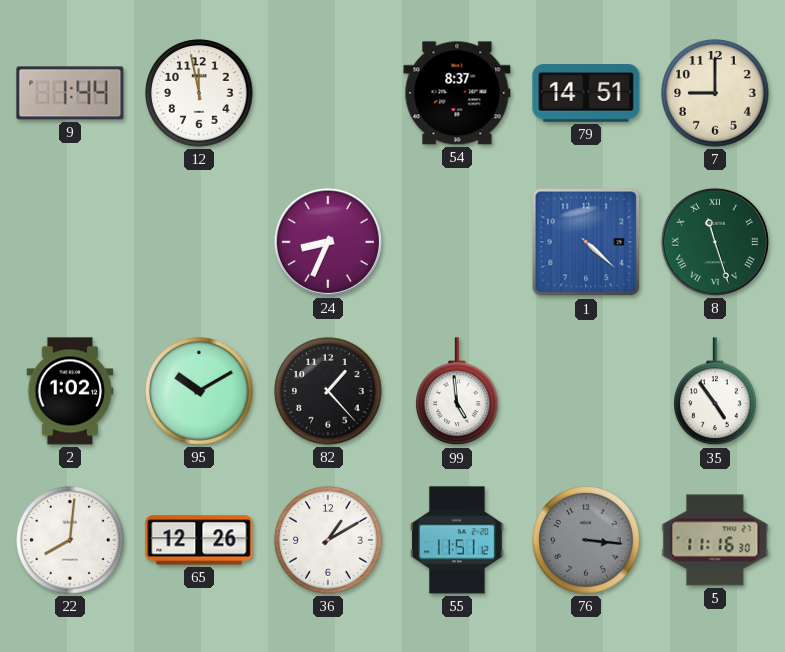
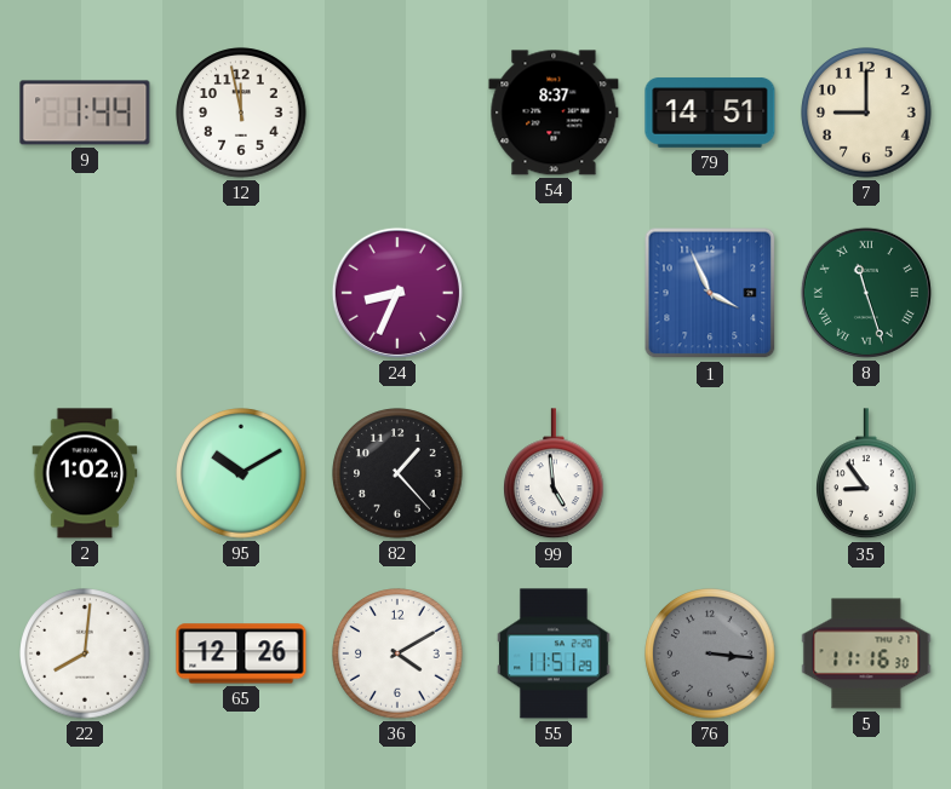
1: 4:22 -> 3:56 (710, 293)
35: 4:54 -> 8:54 (867, 474)
36: 1:10 -> 4:10 (397, 653)
55: 11:51:12 -> 11:51:29 (554, 653)
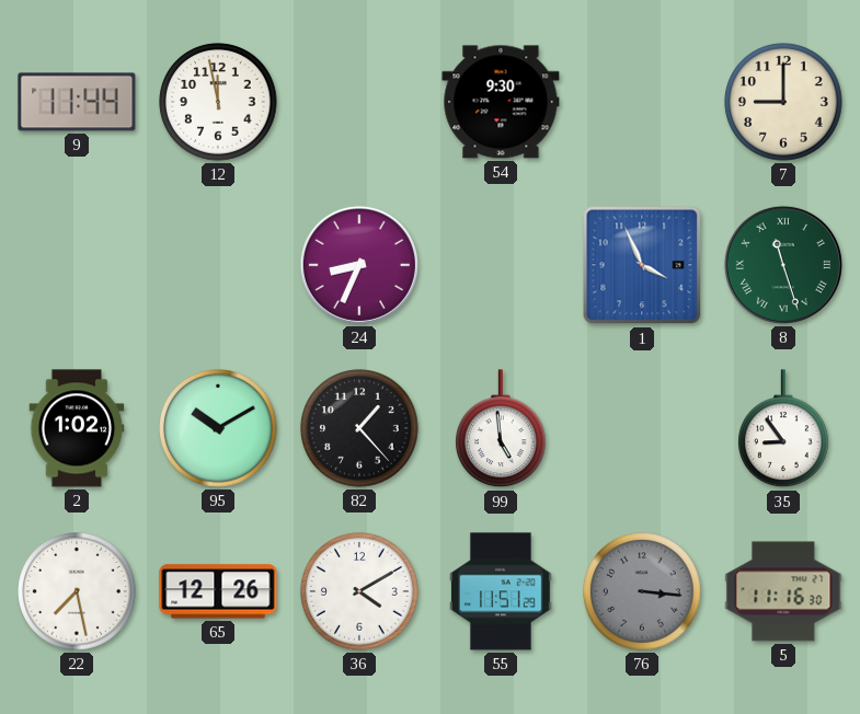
9: 1:44 -> 11:44 (77, 102)
54: 8:37 -> 9:30 (501, 102)
79: 14:51 -> none (710, 113)
22: 8:01 -> 7:28 (77, 591)
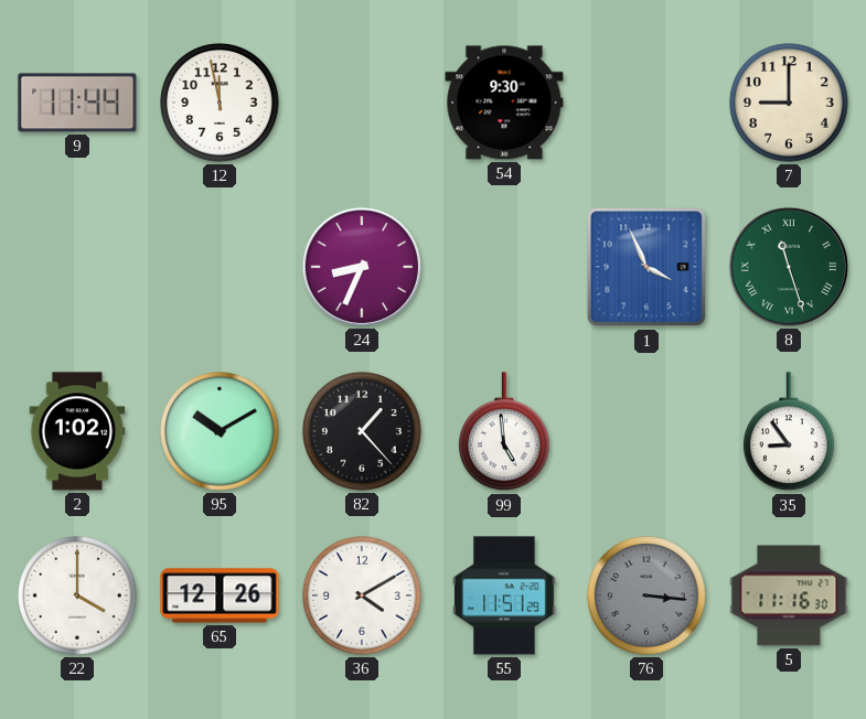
22: 7:28 -> 4:00 (77, 595)
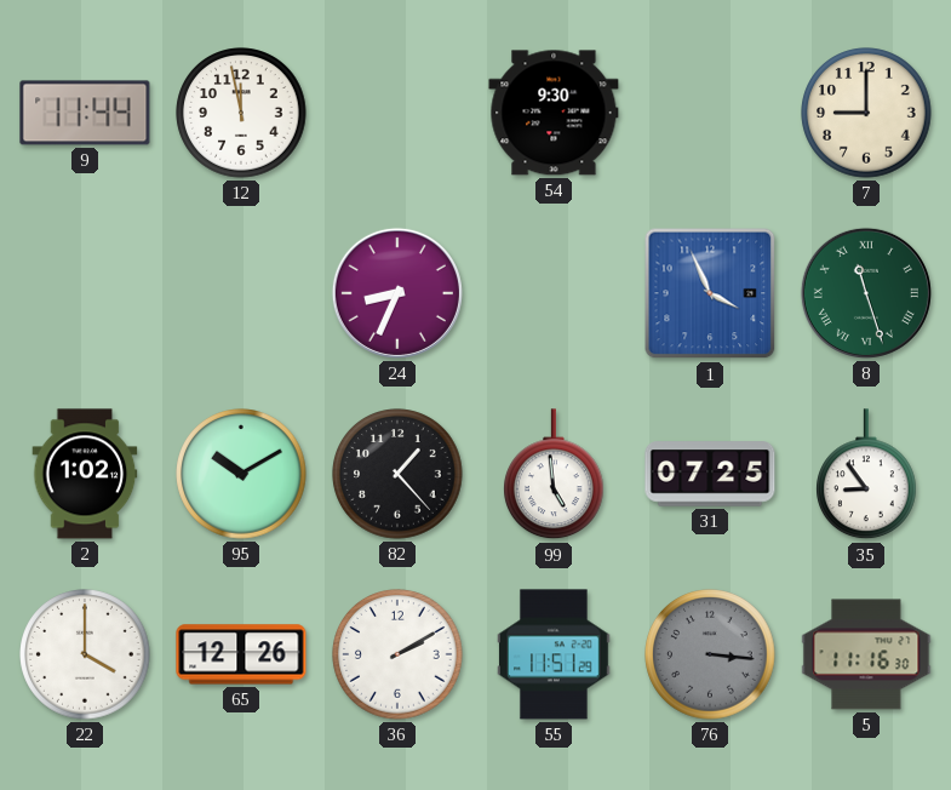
31: none -> 07:25 (710, 474)
36: 4:10 -> 2:10 (397, 654)
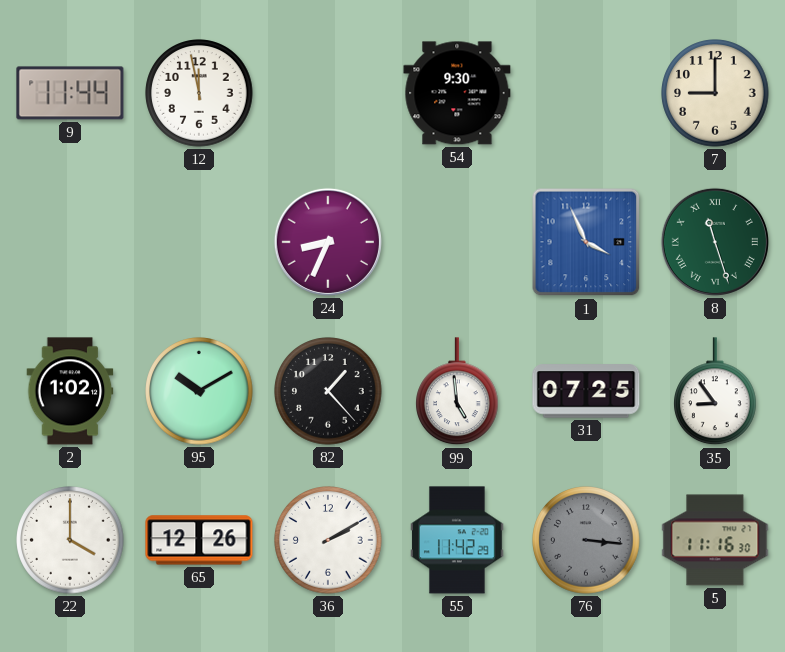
55: 11:51 -> 11:42 (457, 540)
